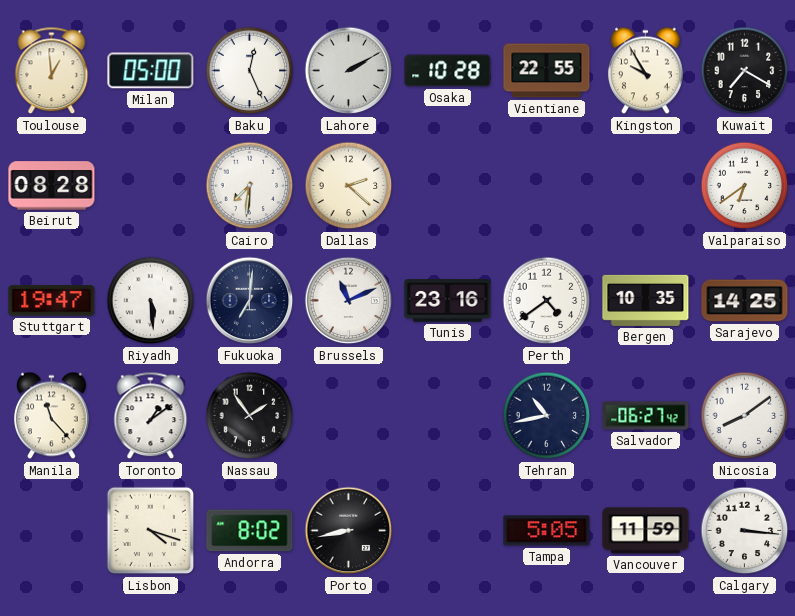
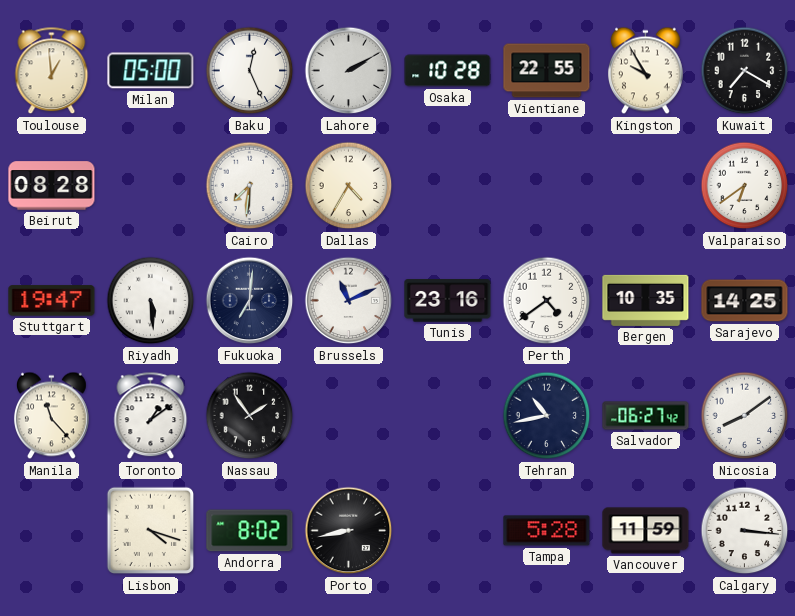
Dallas: 2:22 -> 4:35 (349, 186)
Tampa: 5:05 -> 5:28 (547, 531)
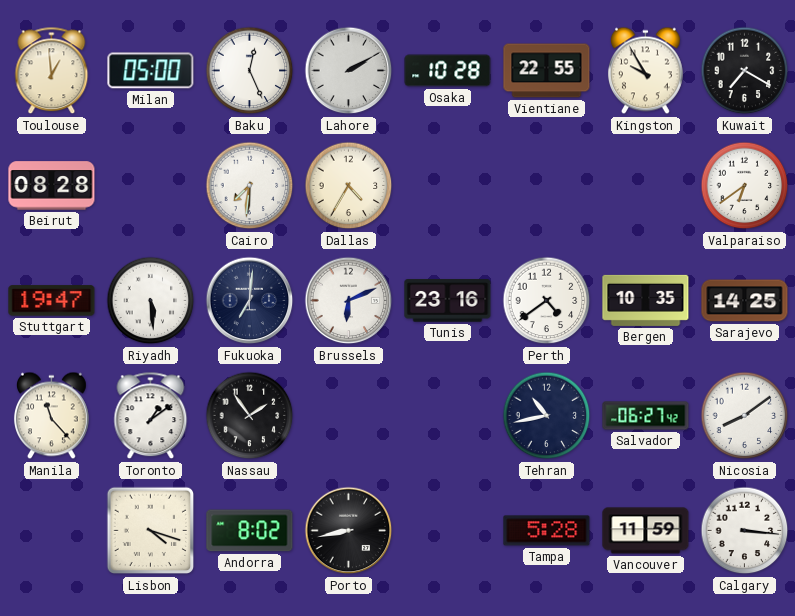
Brussels: 11:11 -> 6:11 (349, 301)
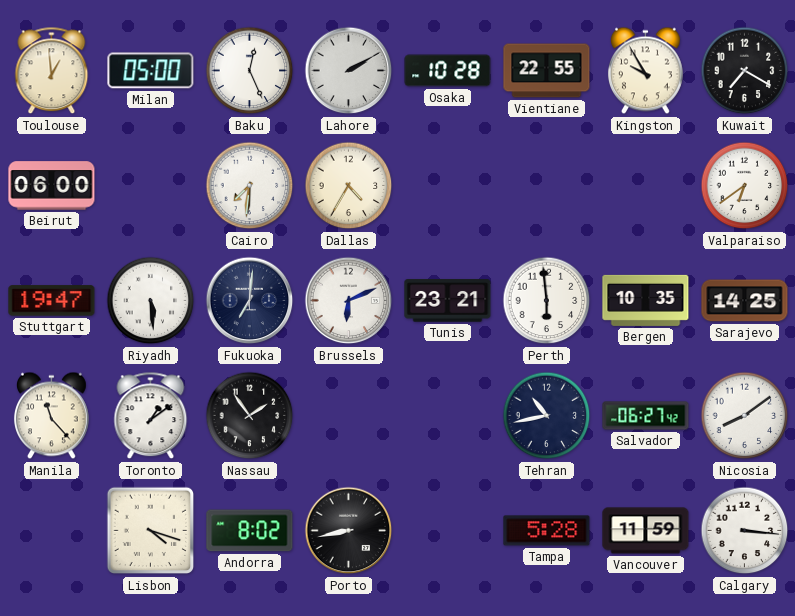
Beirut: 08:28 -> 06:00 (52, 186)
Tunis: 23:16 -> 23:21 (448, 301)
Perth: 4:39 -> 5:59 (547, 301)
